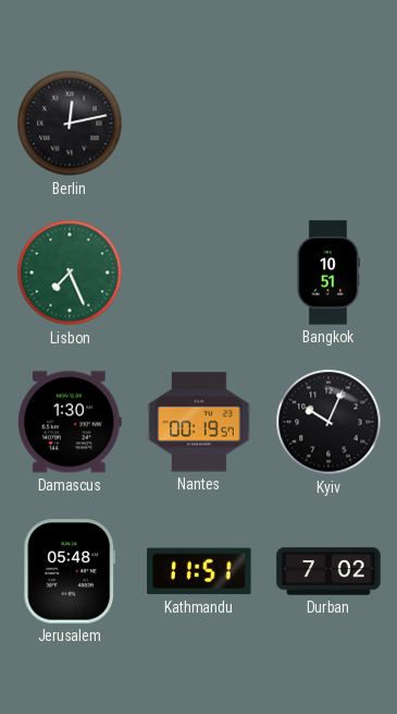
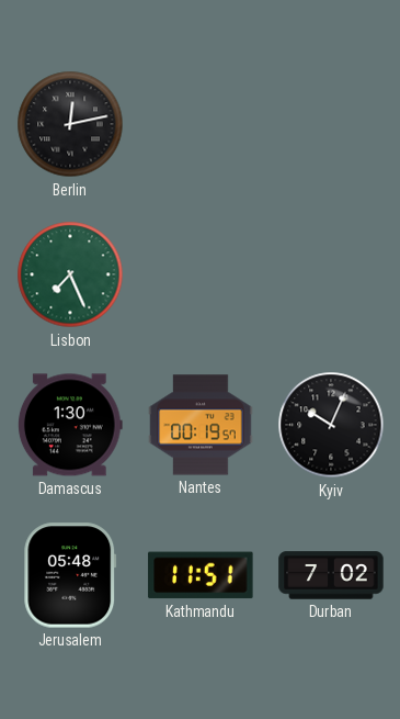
Bangkok: 10:51 -> none (327, 273)
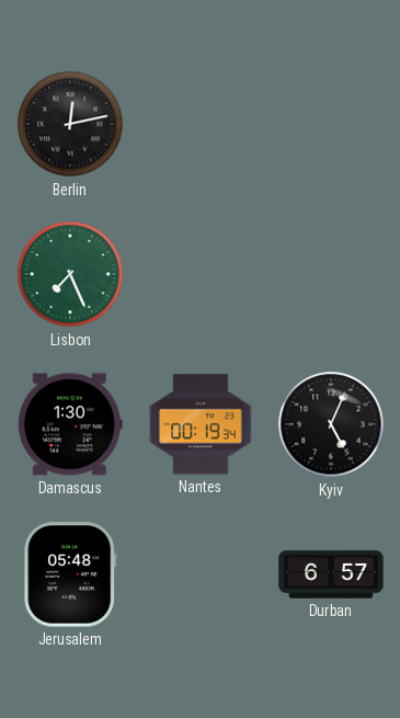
Nantes: 00:19:57 -> 00:19:34 (201, 424)
Kyiv: 10:04 -> 5:04 (331, 424)
Kathmandu: 11:51 -> none (201, 575)
Durban: 7:02 -> 6:57 (331, 574)
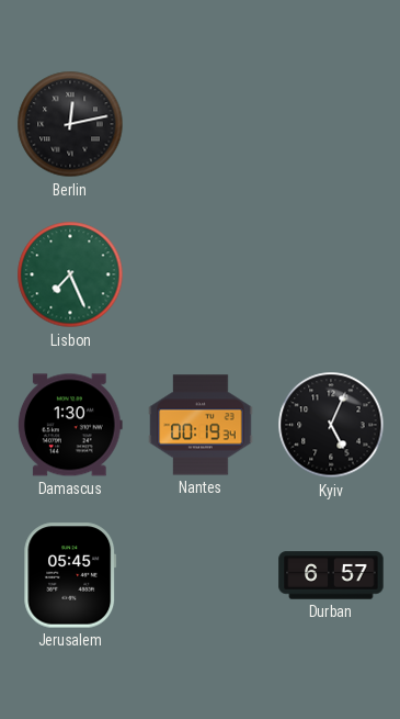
Jerusalem: 05:48 -> 05:45 (70, 575)
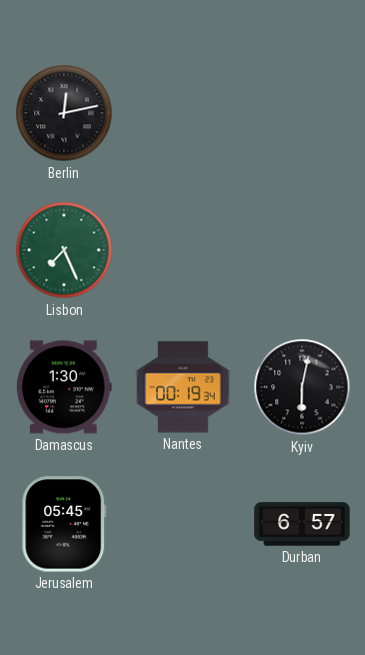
Kyiv: 5:04 -> 6:02 (302, 387)
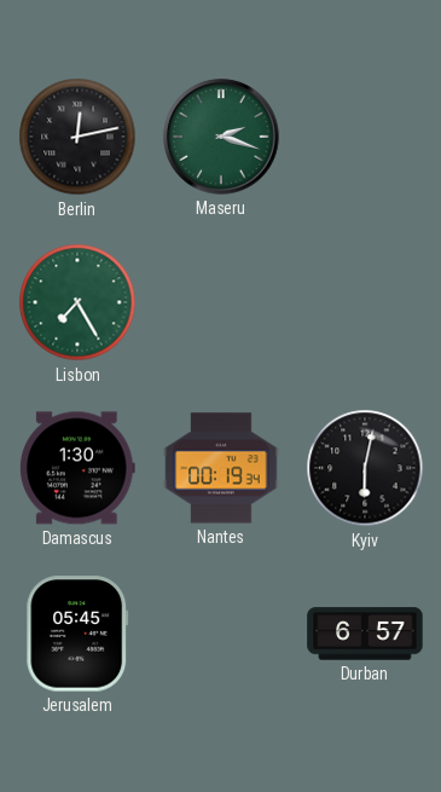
Maseru: none -> 2:18 (221, 137)
Lisbon: 7:26 -> 7:25 (77, 302)
